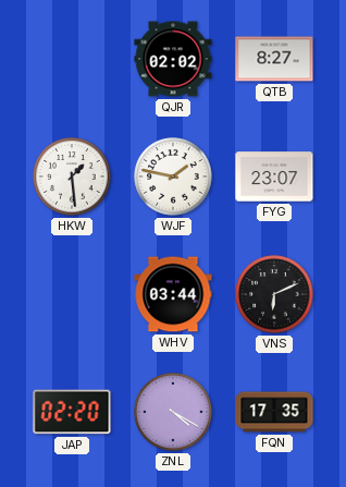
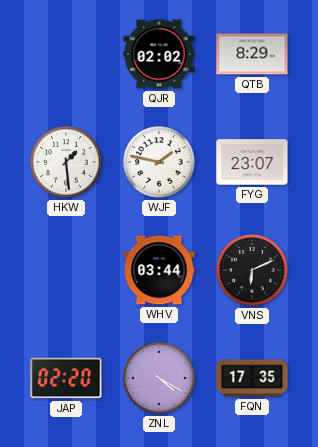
QTB: 8:27 -> 8:29 (252, 54)
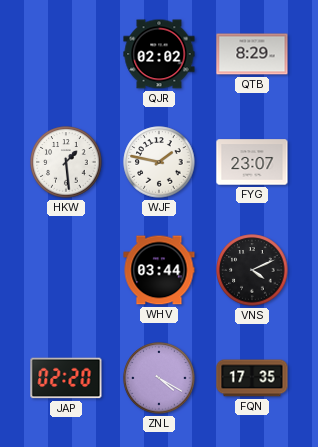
VNS: 6:11 -> 4:11 (252, 270)
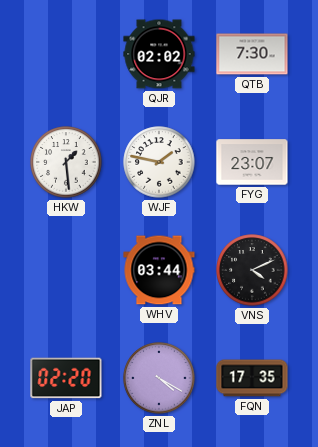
QTB: 8:29 -> 7:30 (252, 54)
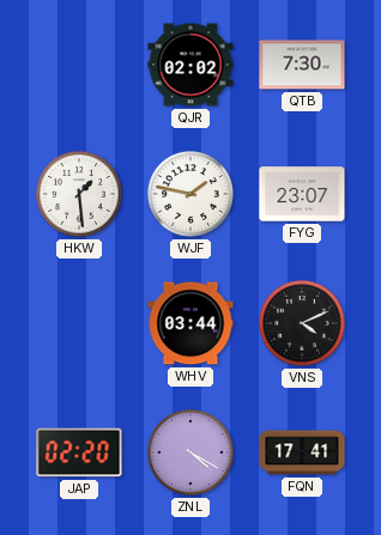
FQN: 17:35 -> 17:41 (302, 452)
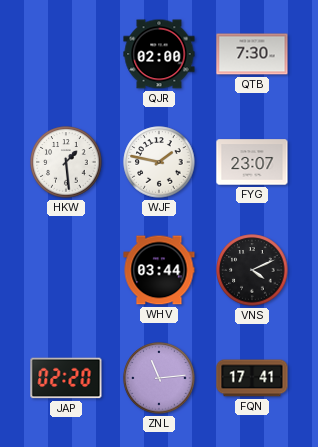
QJR: 02:02 -> 02:00 (159, 54)
ZNL: 4:20 -> 11:14 (159, 378)
